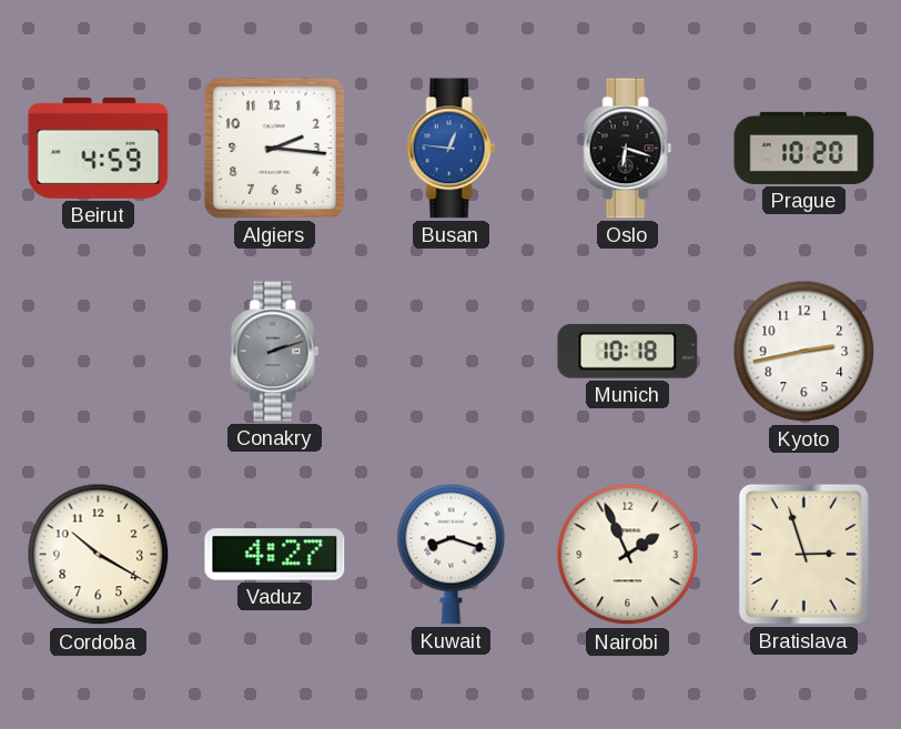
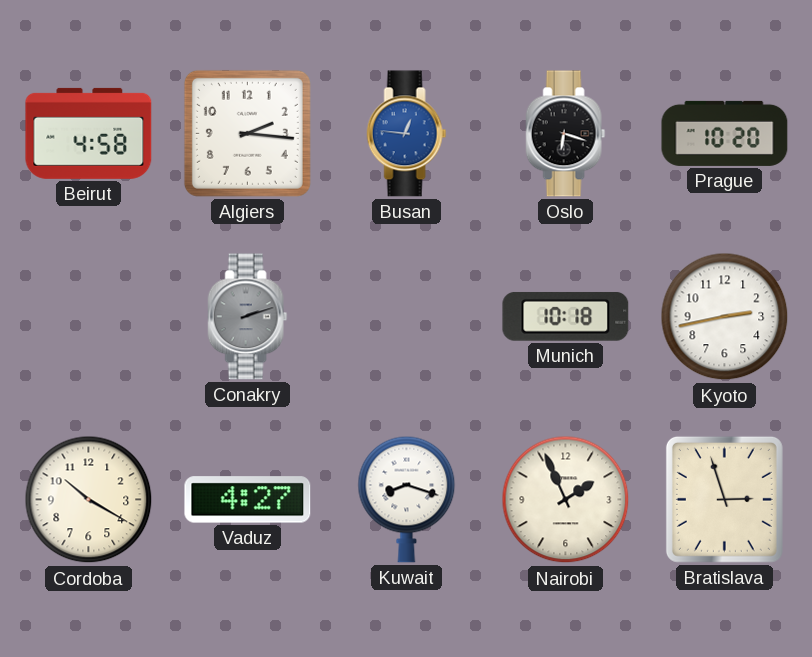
Beirut: 4:59 -> 4:58 (89, 133)
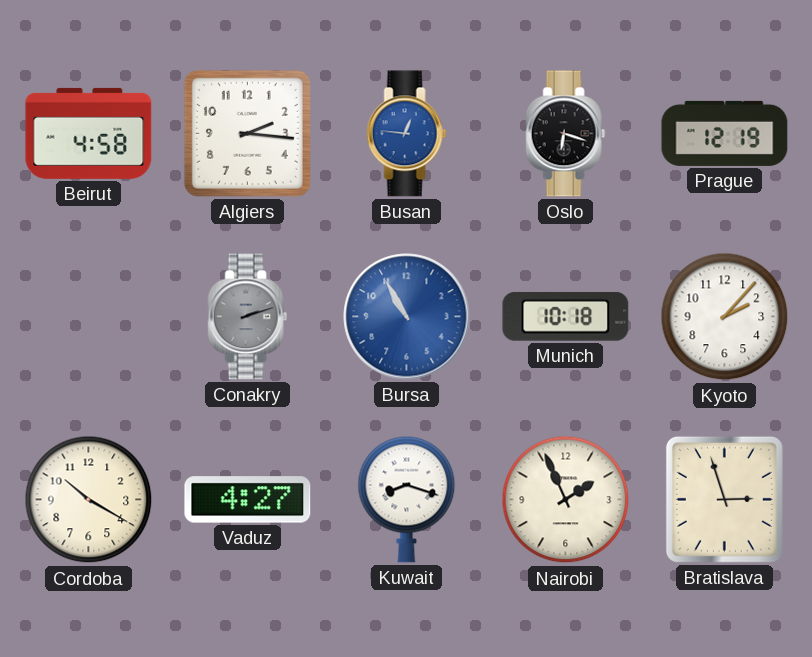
Prague: 10:20 -> 12:19 (725, 133)
Bursa: none -> 10:55 (407, 317)
Kyoto: 2:43 -> 2:07 (725, 317)
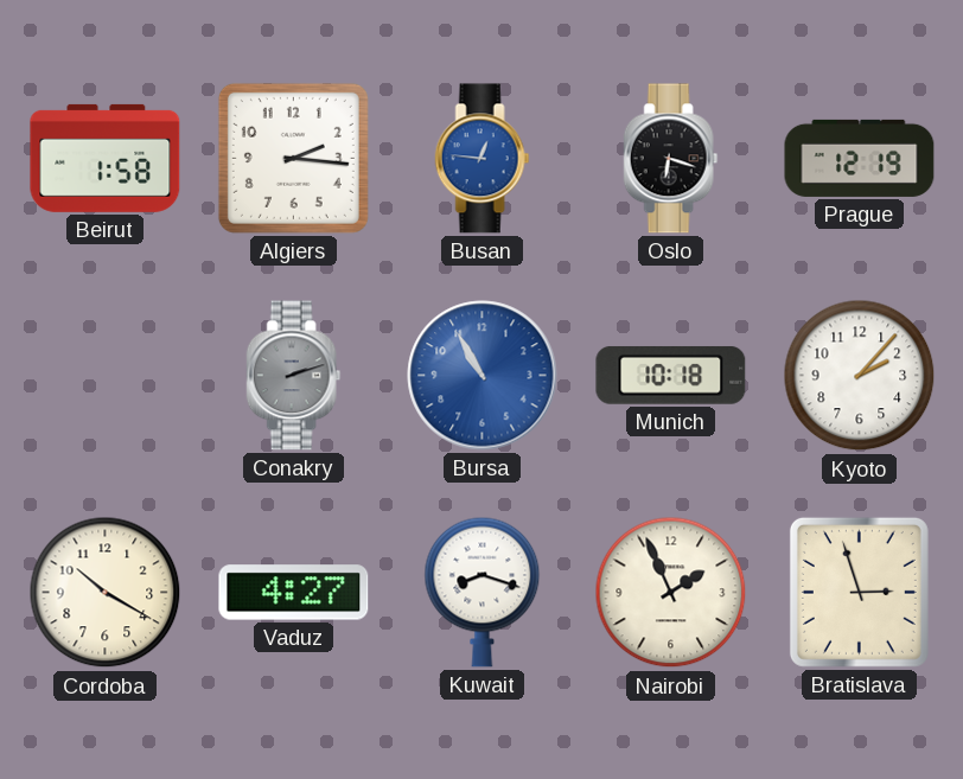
Beirut: 4:58 -> 1:58 (106, 158)
